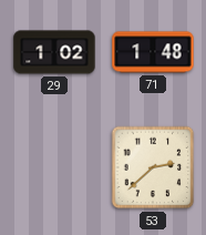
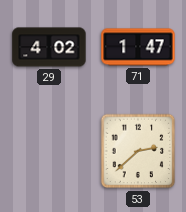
29: 1:02 -> 4:02 (49, 47)
71: 1:48 -> 1:47 (138, 47)
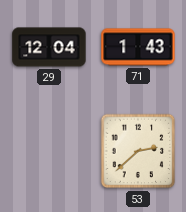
29: 4:02 -> 12:04 (49, 47)
71: 1:47 -> 1:43 (138, 47)
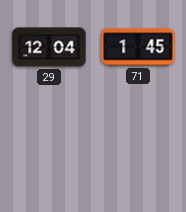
71: 1:43 -> 1:45 (138, 47)
53: 2:38 -> none (138, 151)
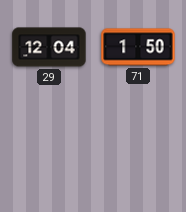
71: 1:45 -> 1:50 (138, 47)
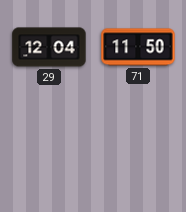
71: 1:50 -> 11:50 (138, 47)
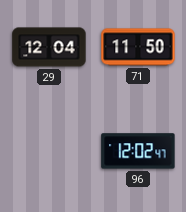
96: none -> 12:02 (138, 151)
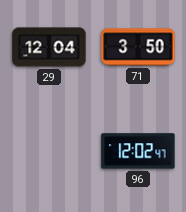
71: 11:50 -> 3:50 (138, 47)
